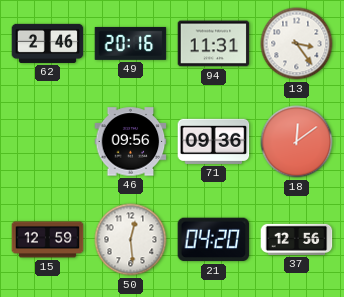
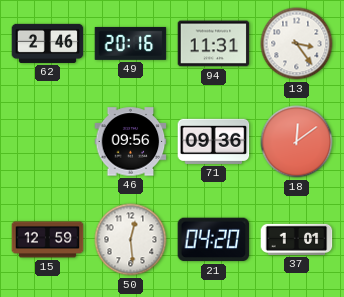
37: 12:56 -> 1:01 (297, 239)
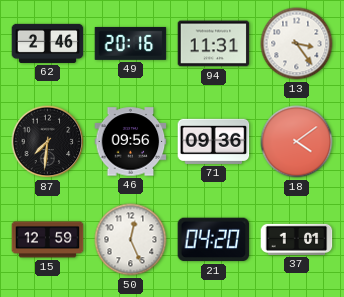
87: none -> 7:31 (48, 142)
18: 12:09 -> 4:09 (297, 142)
50: 12:29 -> 12:26 (131, 240)
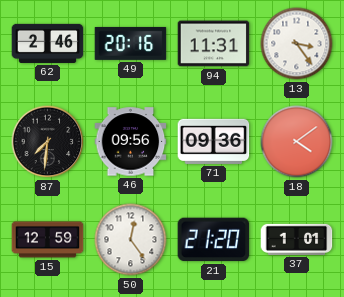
50: 12:26 -> 12:24 (131, 240)
21: 04:20 -> 21:20 (214, 240)
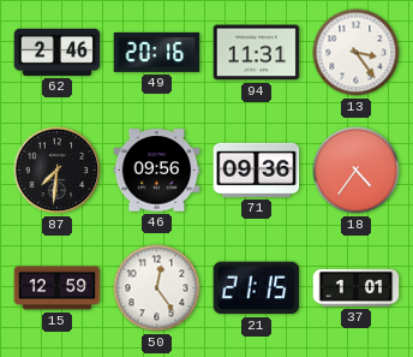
18: 4:09 -> 4:36 (357, 171)
21: 21:20 -> 21:15 (257, 288)
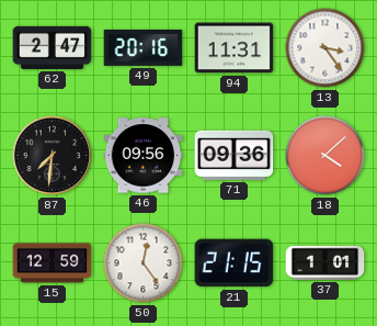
62: 2:46 -> 2:47 (53, 47)
18: 4:36 -> 4:08 (325, 156)
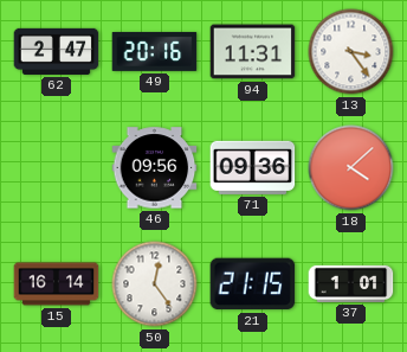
87: 7:31 -> none (53, 156)
15: 12:59 -> 16:14 (57, 284)
